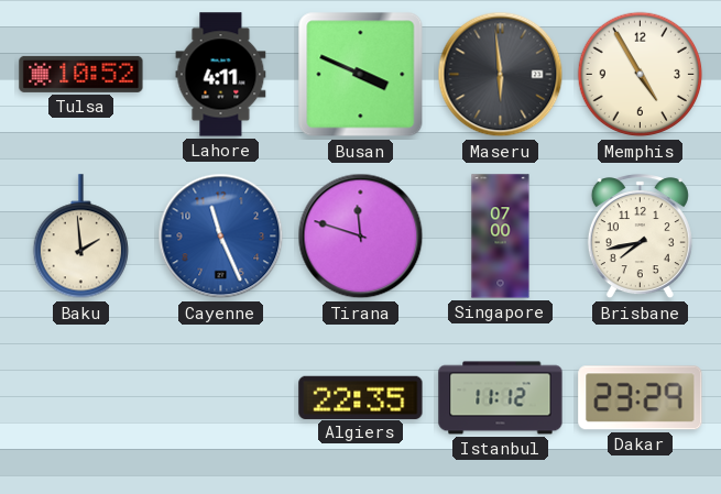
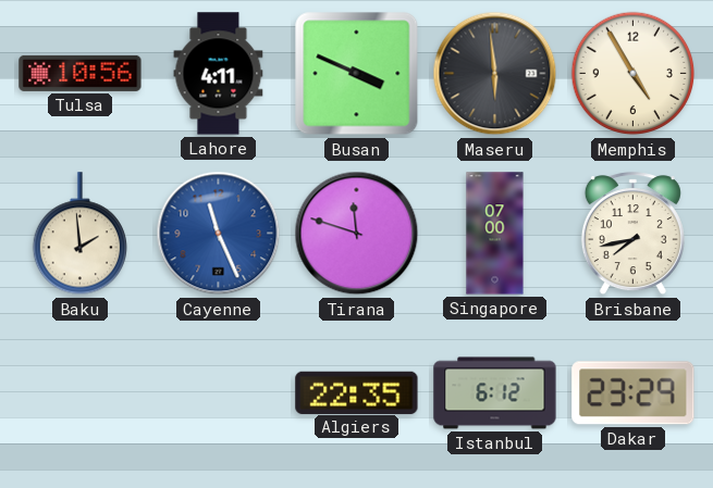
Tulsa: 10:52 -> 10:56 (81, 73)
Istanbul: 11:12 -> 6:12 (495, 393)
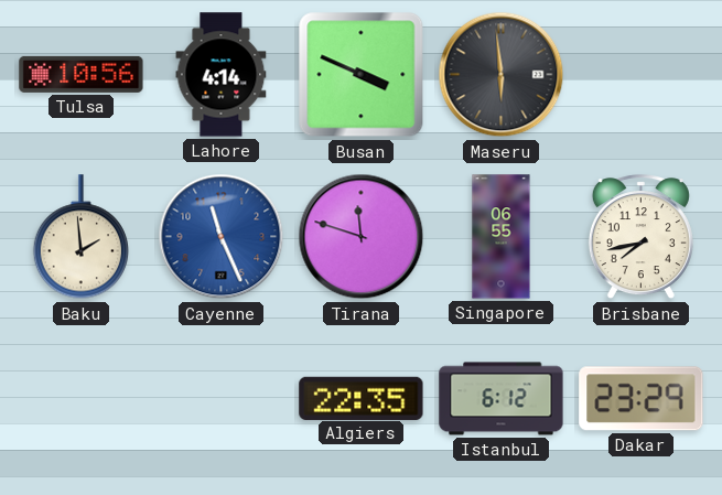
Lahore: 4:11 -> 4:14 (222, 75)
Memphis: 4:55 -> none (634, 74)
Singapore: 07:00 -> 06:55 (502, 237)
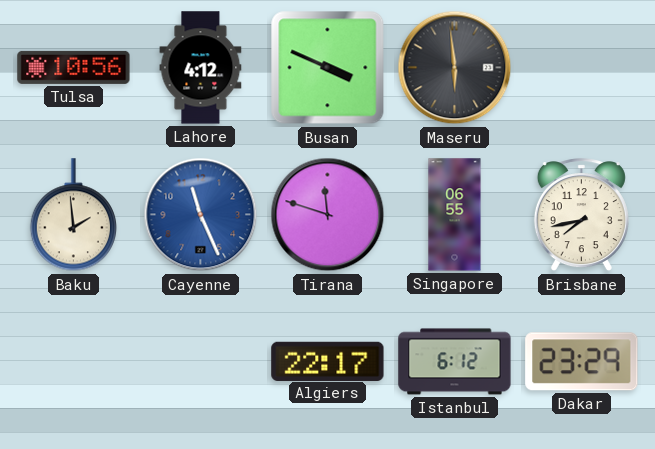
Lahore: 4:14 -> 4:12 (201, 68)
Algiers: 22:35 -> 22:17 (328, 361)
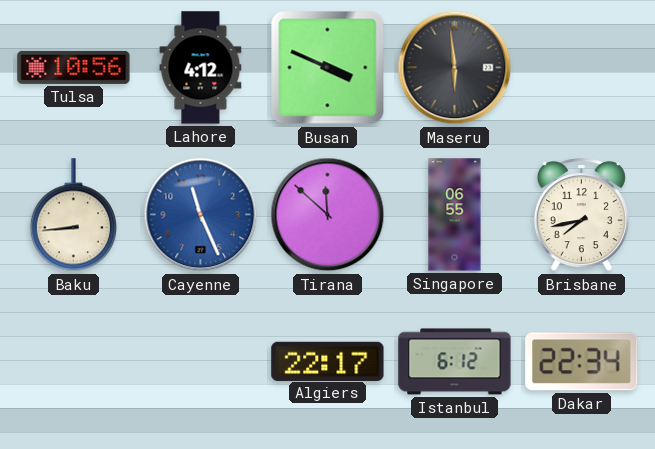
Baku: 1:59 -> 8:44 (73, 215)
Tirana: 11:48 -> 11:52 (328, 215)
Dakar: 23:29 -> 22:34 (582, 362)
